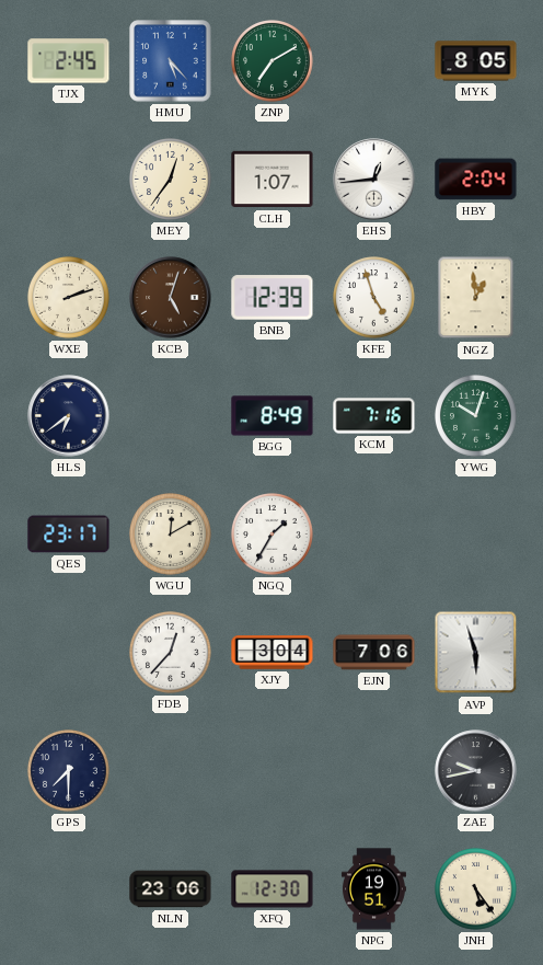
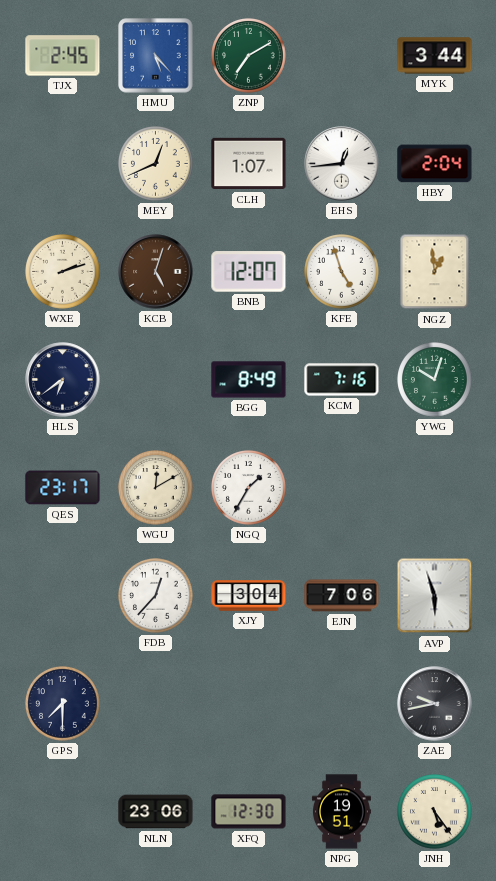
MYK: 8:05 -> 3:44 (435, 56)
MEY: 12:36 -> 12:41 (156, 164)
BNB: 12:39 -> 12:07 (249, 272)
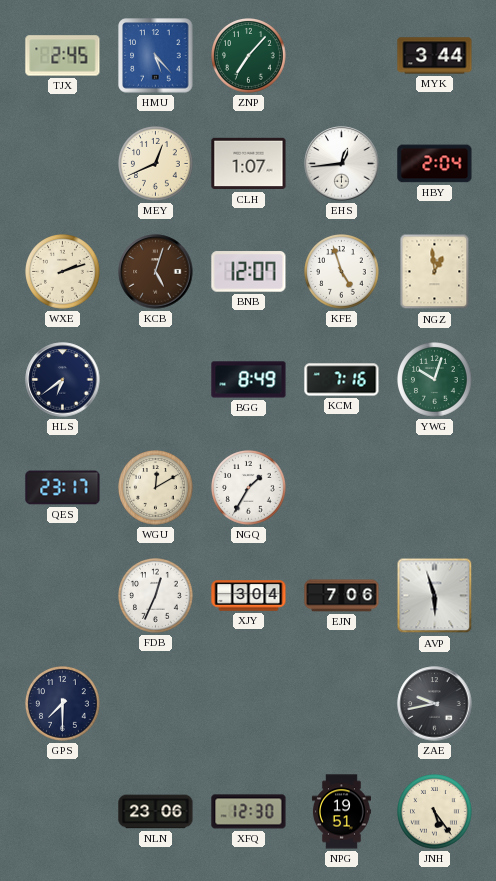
ZNP: 7:10 -> 7:07 (249, 56)
FDB: 12:37 -> 12:34 (156, 596)
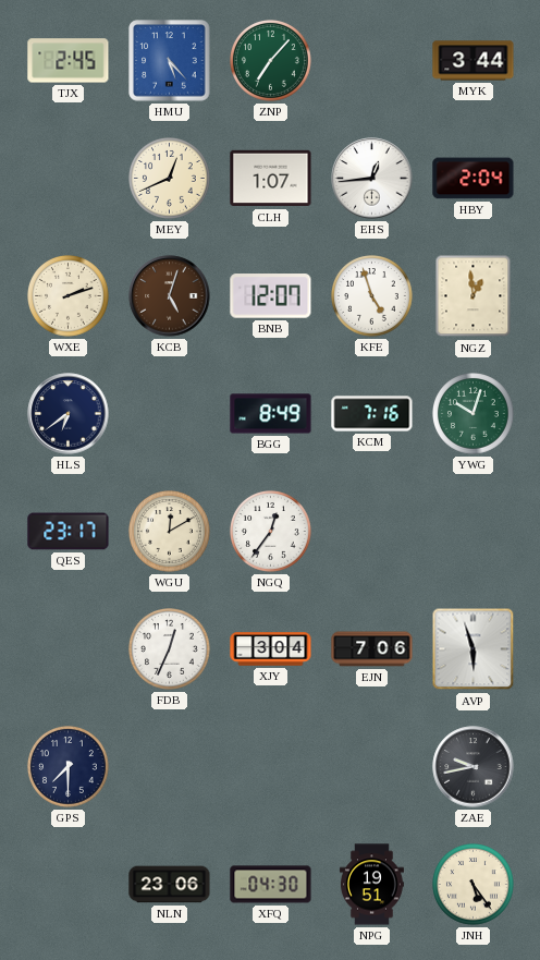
NGQ: 1:35 -> 12:36 (271, 532)
XFQ: 12:30 -> 04:30 (271, 885)
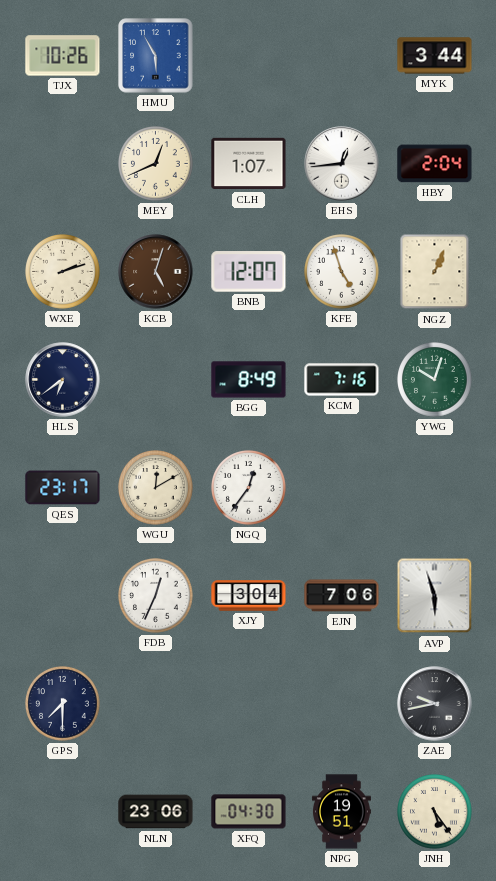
TJX: 2:45 -> 10:26 (63, 56)
HMU: 5:23 -> 5:55 (156, 56)
ZNP: 7:07 -> none (271, 61)
NGZ: 12:59 -> 1:04 (435, 272)
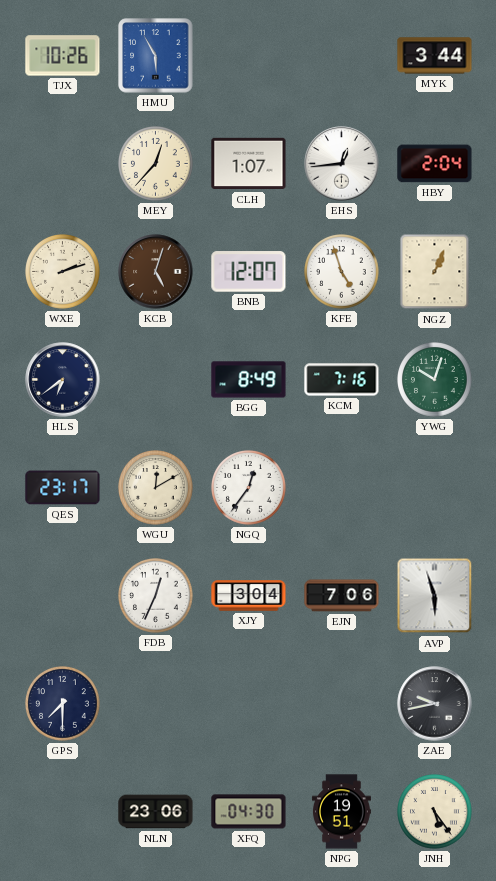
MEY: 12:41 -> 12:37 (156, 164)
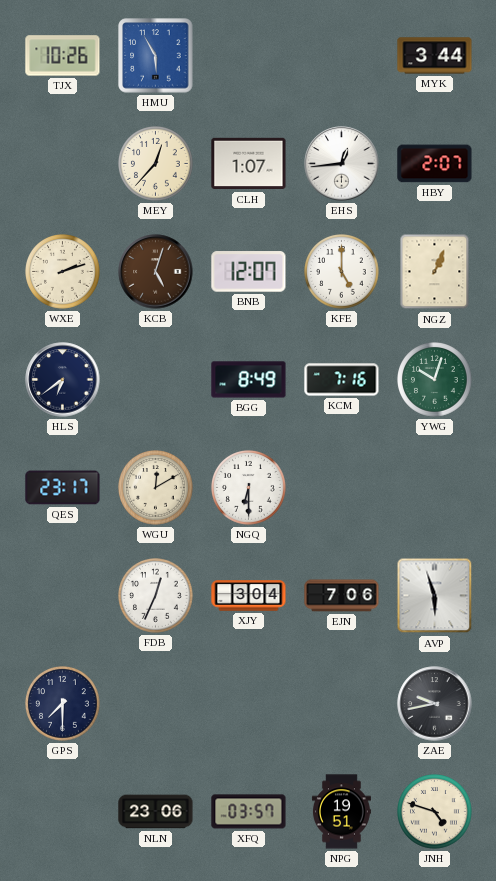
HBY: 2:04 -> 2:07 (435, 164)
KFE: 4:57 -> 5:00 (342, 272)
NGQ: 12:36 -> 6:30 (249, 488)
XFQ: 04:30 -> 03:57 (249, 812)
JNH: 5:24 -> 4:48 (435, 812)
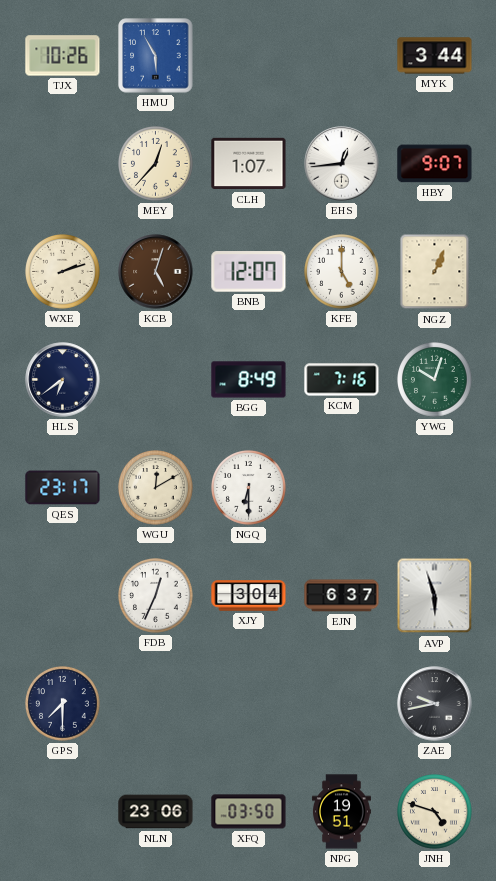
HBY: 2:07 -> 9:07 (435, 164)
EJN: 7:06 -> 6:37 (342, 596)
XFQ: 03:57 -> 03:50 (249, 812)
